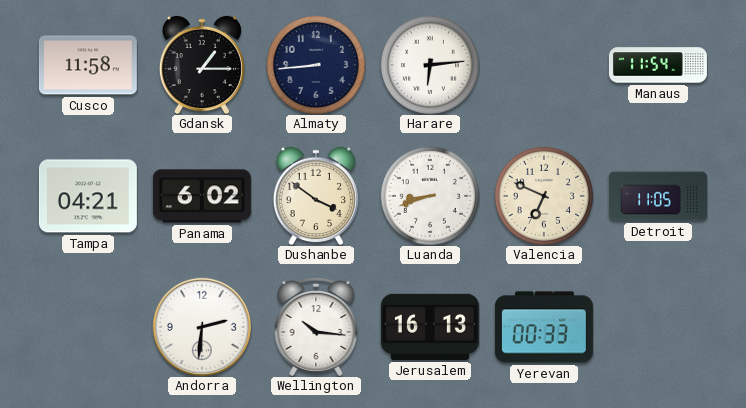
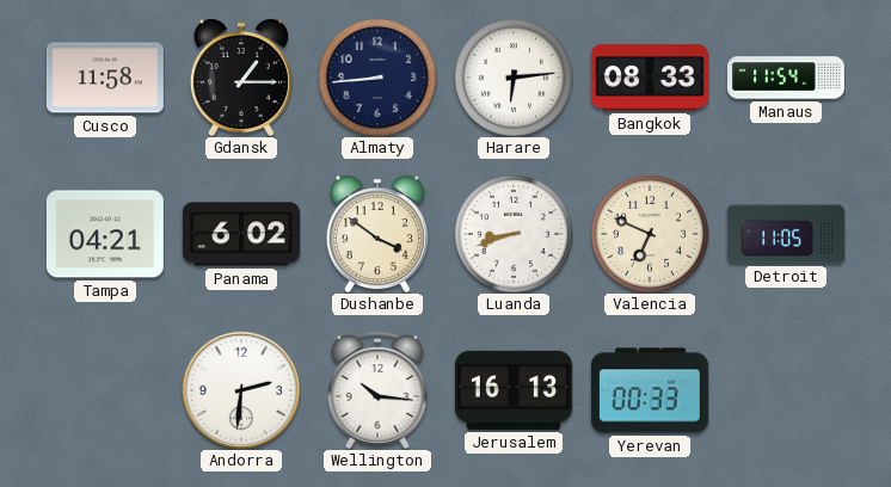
Bangkok: none -> 08:33 (650, 78)
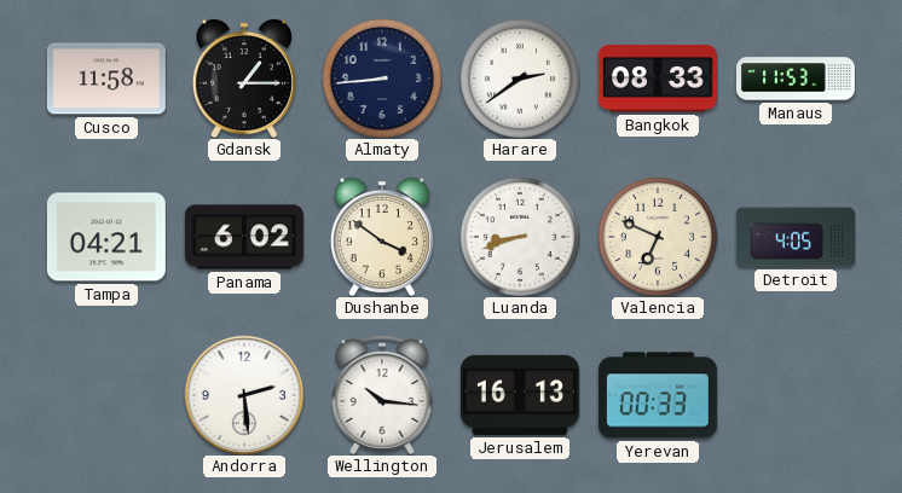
Harare: 6:14 -> 2:39 (520, 79)
Manaus: 11:54 -> 11:53 (796, 79)
Detroit: 11:05 -> 4:05 (796, 237)
Andorra: 2:31 -> 2:29 (243, 394)
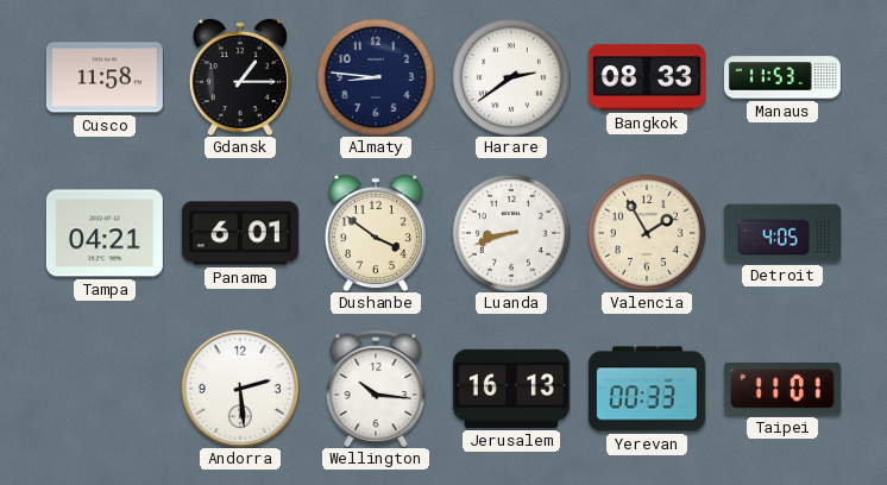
Almaty: 8:44 -> 8:46 (376, 77)
Panama: 6:02 -> 6:01 (240, 233)
Valencia: 6:49 -> 1:55 (647, 233)
Taipei: none -> 11:01 (782, 389)
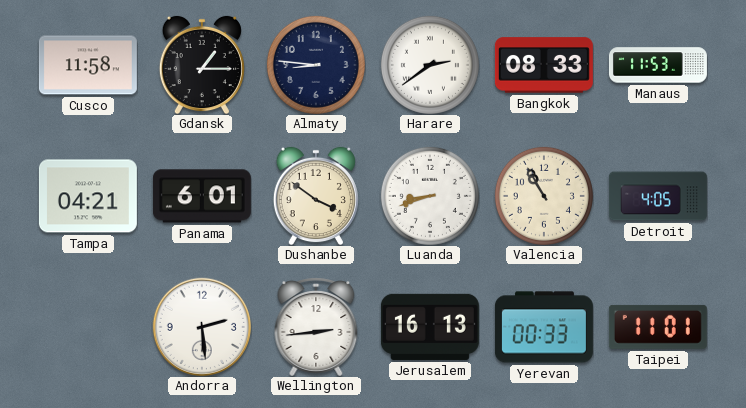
Valencia: 1:55 -> 10:55 (544, 196)
Wellington: 10:16 -> 2:44 (316, 327)
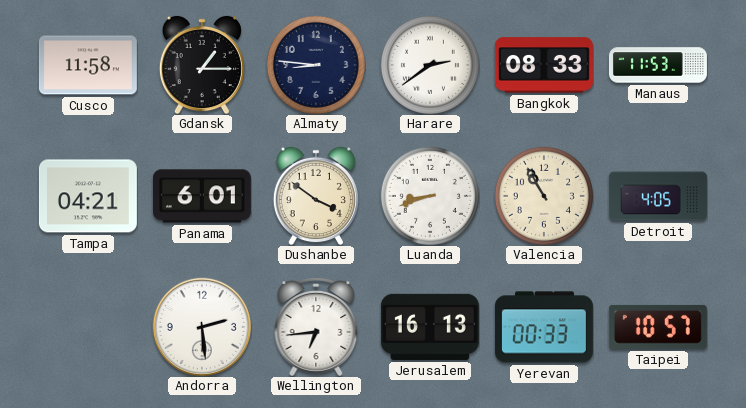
Wellington: 2:44 -> 6:44 (316, 327)
Taipei: 11:01 -> 10:57 (658, 327)
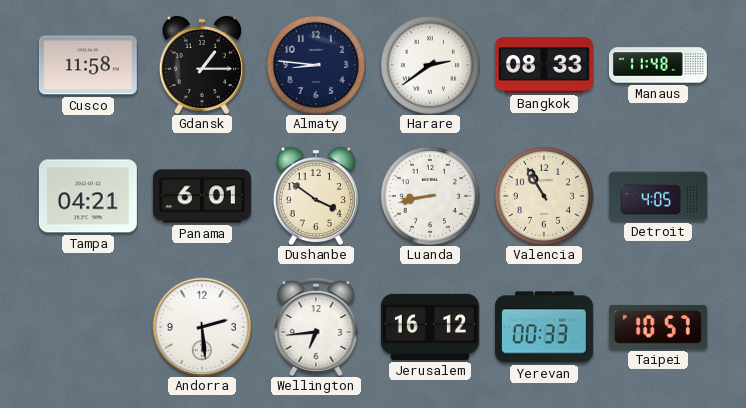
Manaus: 11:53 -> 11:48 (658, 65)
Luanda: 8:42 -> 8:43 (430, 196)
Jerusalem: 16:13 -> 16:12 (430, 327)
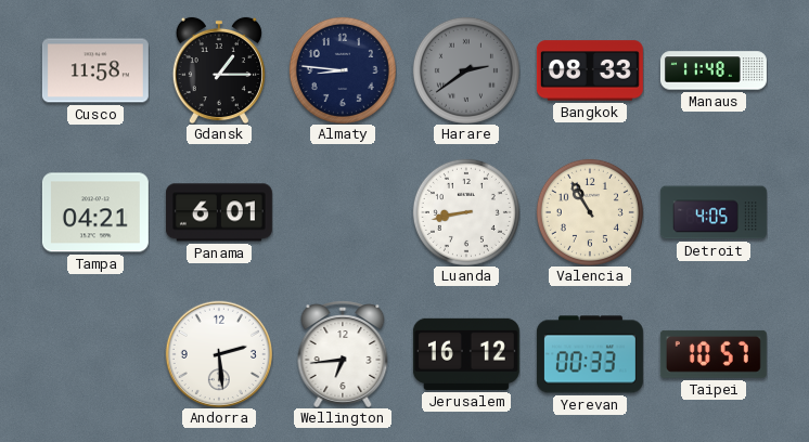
Harare dial: white -> grey (466, 70)
Dushanbe: 3:51 -> none (316, 196)
